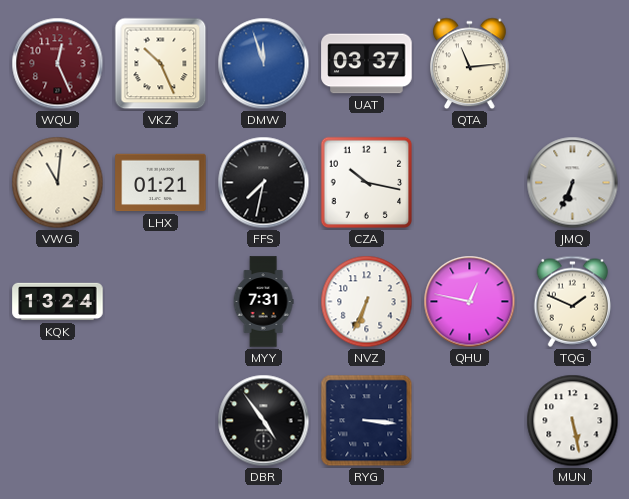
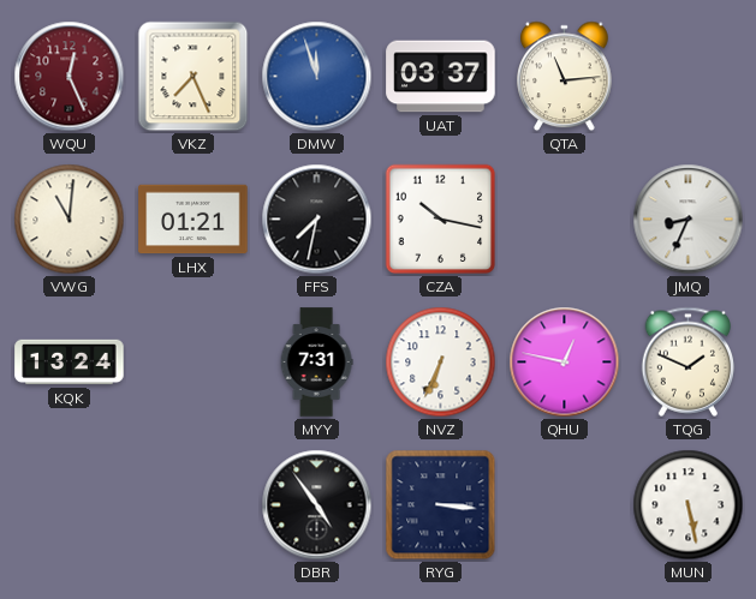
VKZ: 10:26 -> 7:26 (194, 77)
JMQ: 6:34 -> 8:34 (689, 220)
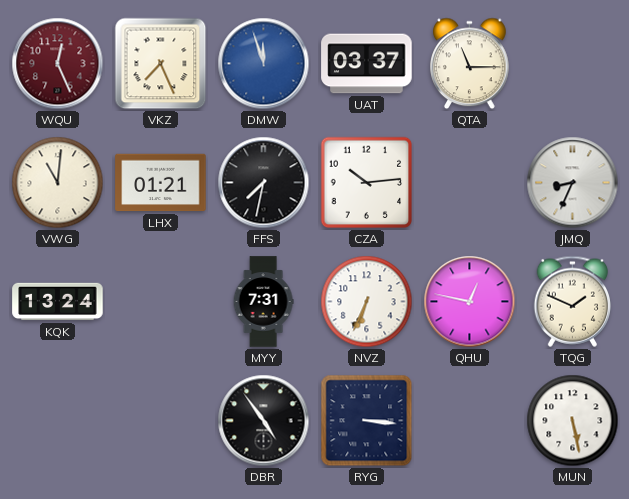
QTA: 11:14 -> 11:15 (470, 64)
CZA: 10:17 -> 10:14 (367, 183)
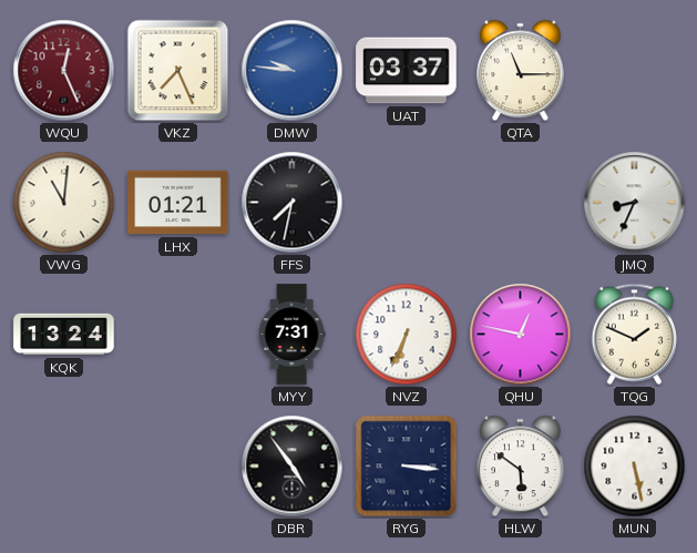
DMW: 11:57 -> 9:46 (293, 71)
CZA: 10:14 -> none (367, 183)
HLW: none -> 5:51 (521, 467)
